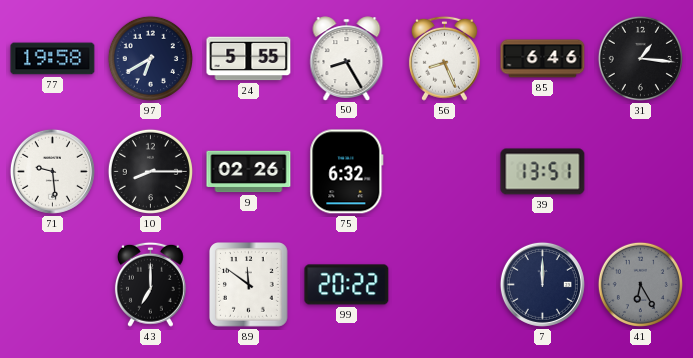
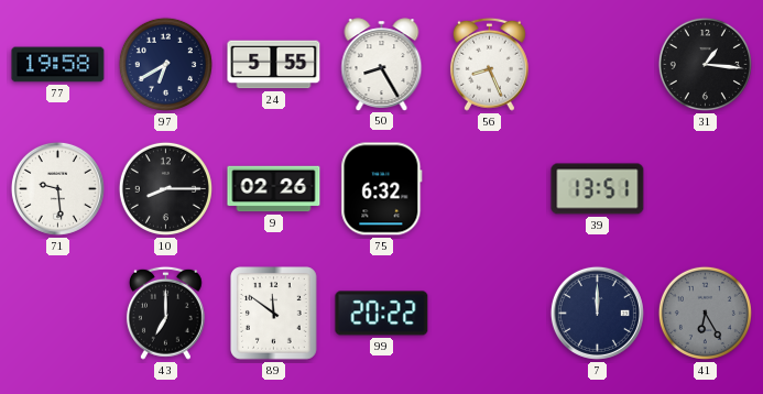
85: 6:46 -> none (543, 59)
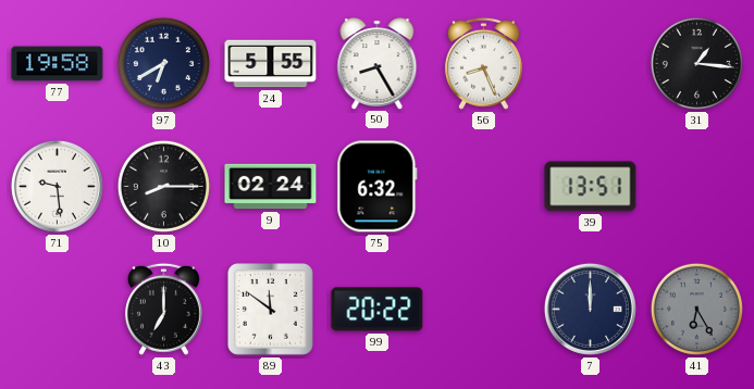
9: 02:26 -> 02:24 (271, 187)
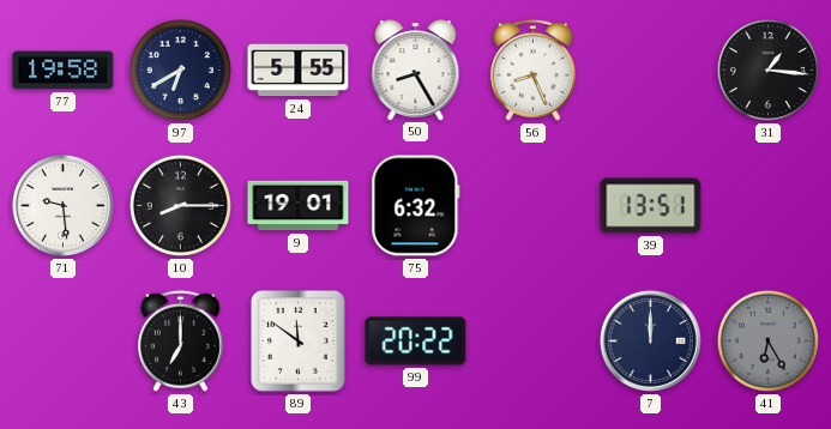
9: 02:24 -> 19:01 (299, 206)
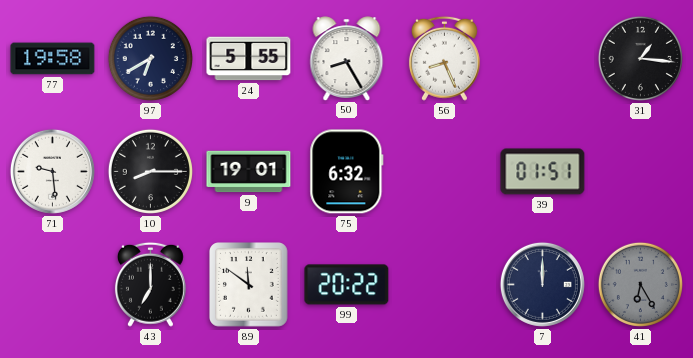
39: 13:51 -> 01:51 (543, 172)
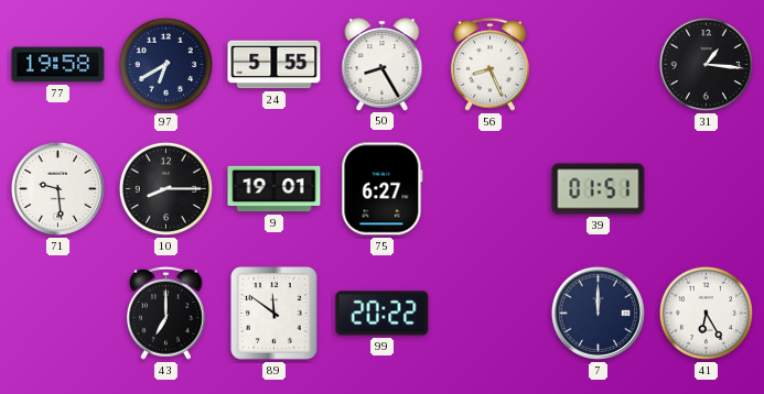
75: 6:32 -> 6:27 (383, 189)
41 dial: grey -> white (706, 313)
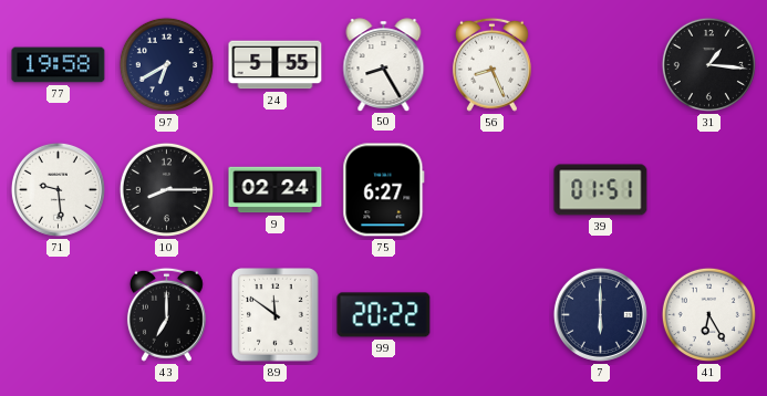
9: 19:01 -> 02:24 (276, 190)
7: 12:00 -> 6:00 (600, 314)
